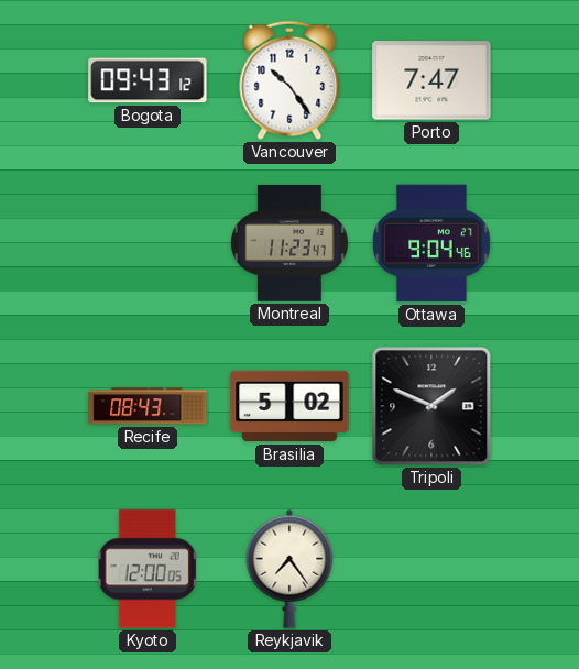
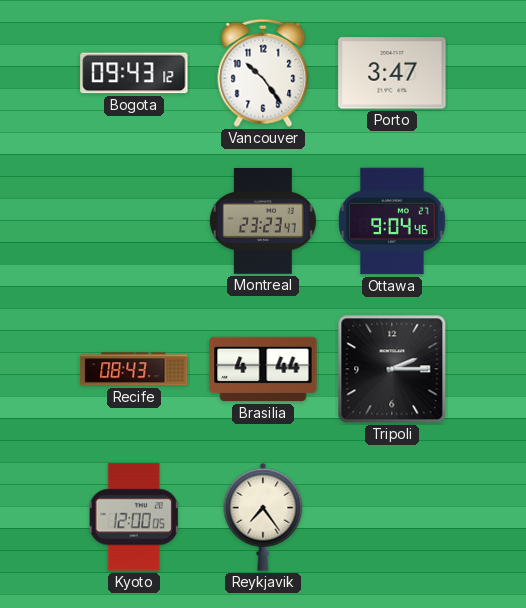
Porto: 7:47 -> 3:47 (392, 73)
Montreal: 11:23 -> 23:23 (263, 222)
Brasilia: 5:02 -> 4:44 (263, 369)
Tripoli: 1:49 -> 2:15 (392, 369)
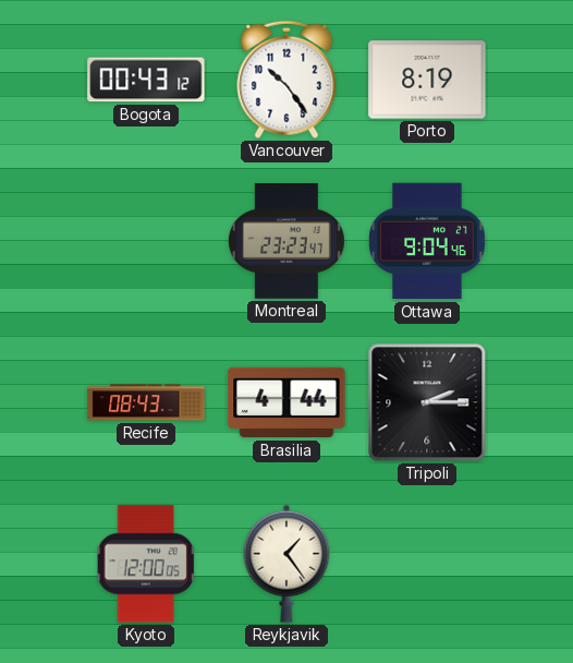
Bogota: 09:43 -> 00:43 (146, 80)
Porto: 3:47 -> 8:19 (427, 80)
Reykjavik: 7:24 -> 1:24 (286, 564)
